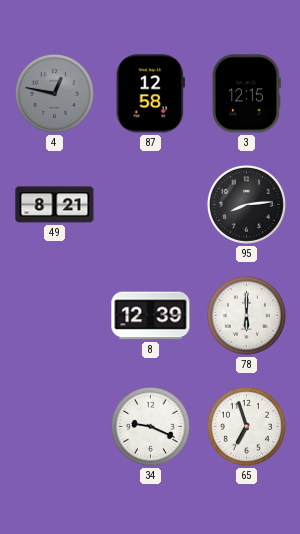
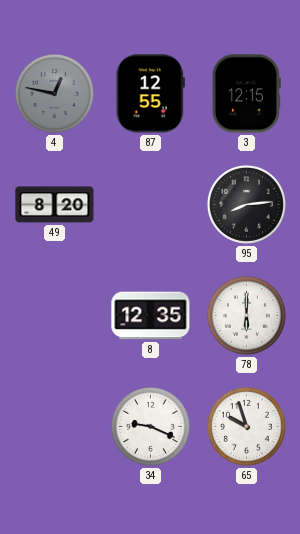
87: 12:58 -> 12:55 (150, 94)
49: 8:21 -> 8:20 (55, 205)
8: 12:39 -> 12:35 (151, 316)
65: 6:57 -> 9:57 (246, 426)
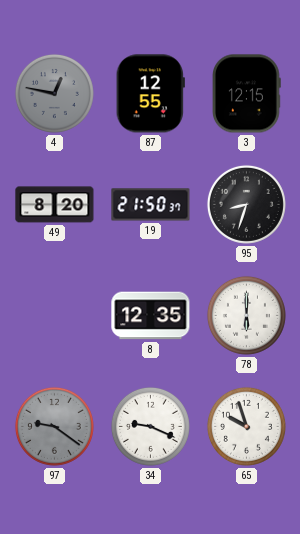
19: none -> 21:50 (151, 205)
95: 8:14 -> 8:33 (246, 204)
97: none -> 9:21 (54, 426)
